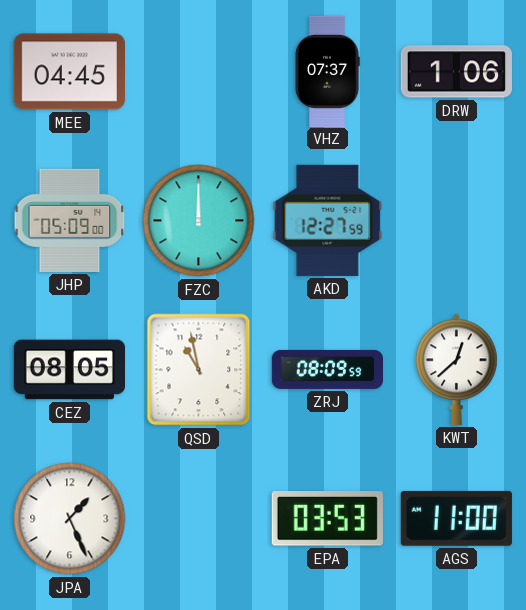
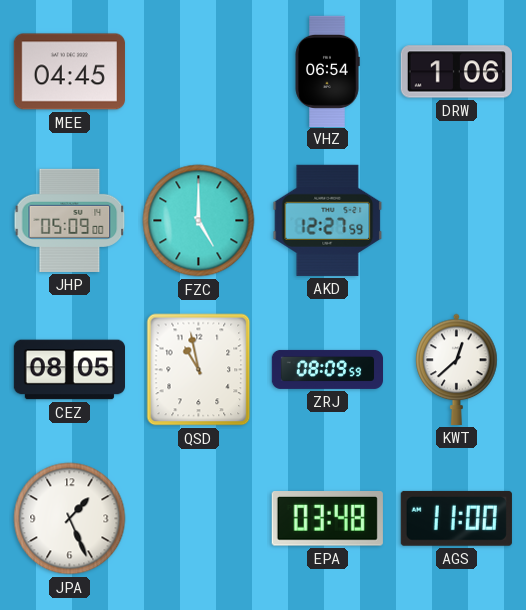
VHZ: 07:37 -> 06:54 (327, 71)
FZC: 12:00 -> 5:00 (199, 221)
EPA: 03:53 -> 03:48 (327, 519)
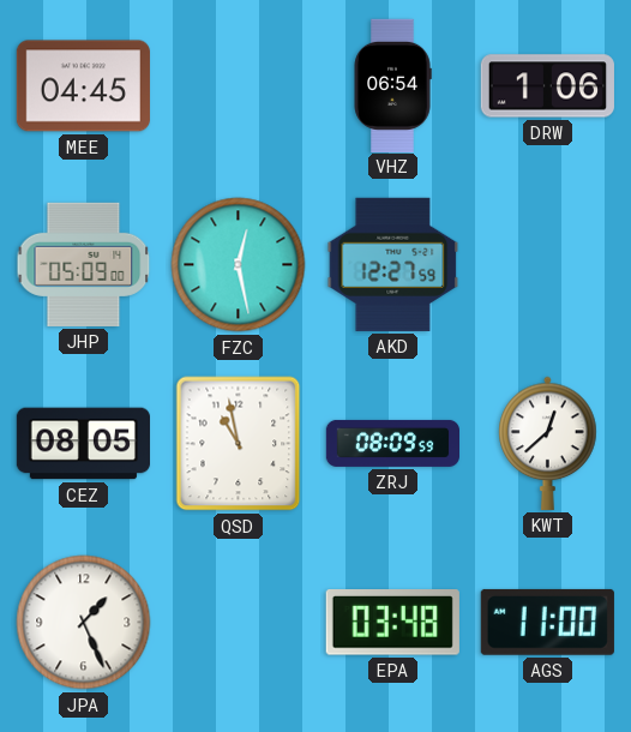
FZC: 5:00 -> 12:28 (239, 265)
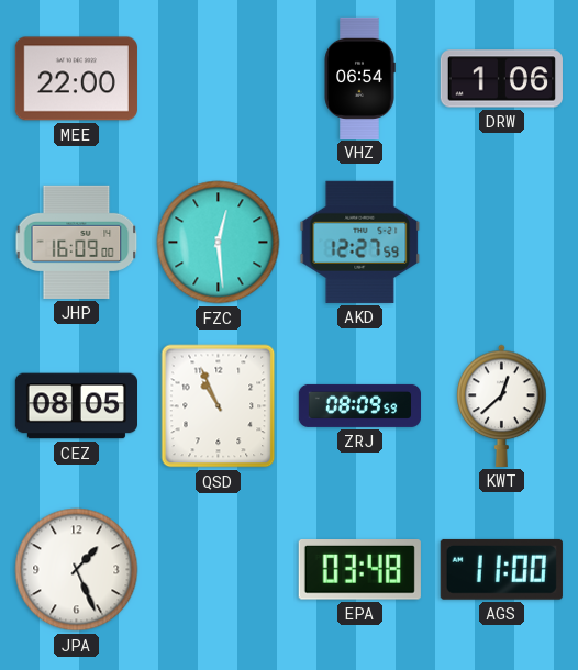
MEE: 04:45 -> 22:00 (76, 79)
JHP: 05:09 -> 16:09 (77, 242)
FZC: 12:28 -> 12:29 (219, 243)
QSD: 10:58 -> 10:56 (219, 406)
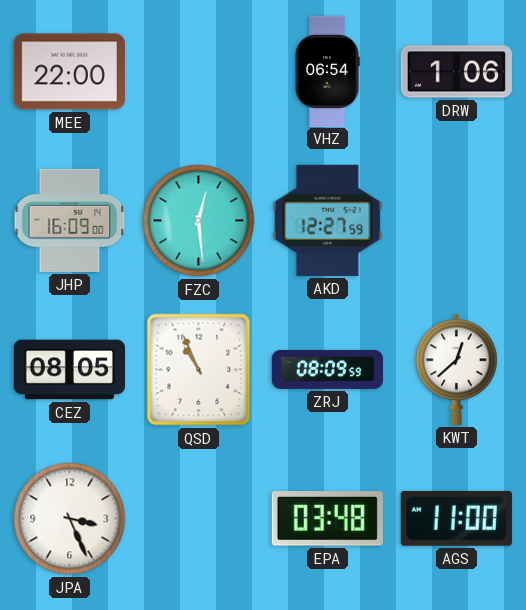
JPA: 1:26 -> 3:26 (70, 519)
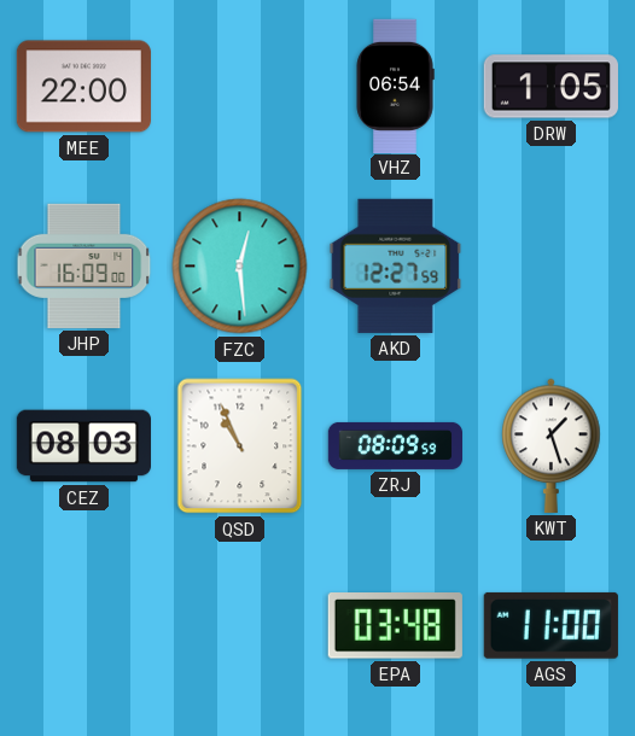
DRW: 1:06 -> 1:05 (550, 87)
CEZ: 08:05 -> 08:03 (83, 446)
KWT: 12:38 -> 1:27 (552, 445)
JPA: 3:26 -> none (70, 519)
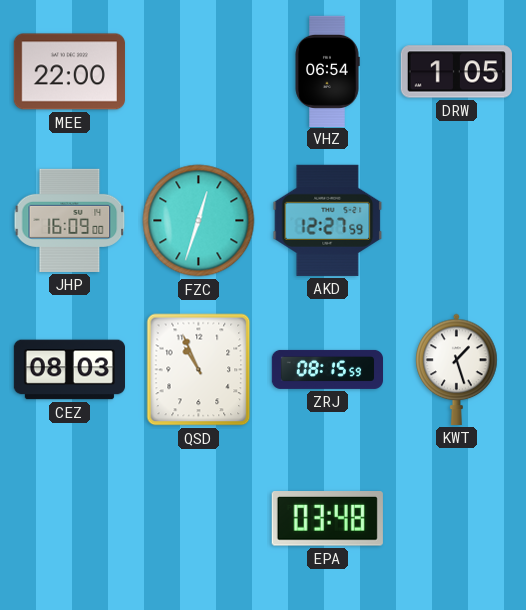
FZC: 12:29 -> 12:33 (199, 221)
ZRJ: 08:09 -> 08:15 (327, 369)
AGS: 11:00 -> none (550, 625)
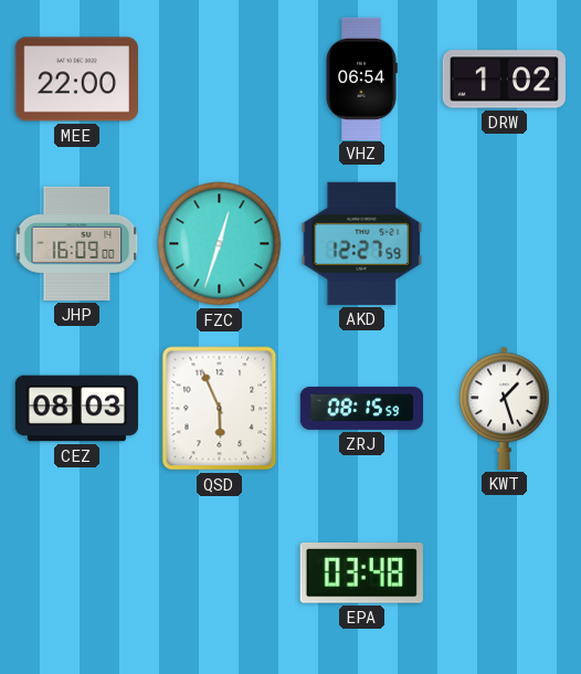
DRW: 1:05 -> 1:02 (504, 80)
QSD: 10:56 -> 5:56 (220, 409)
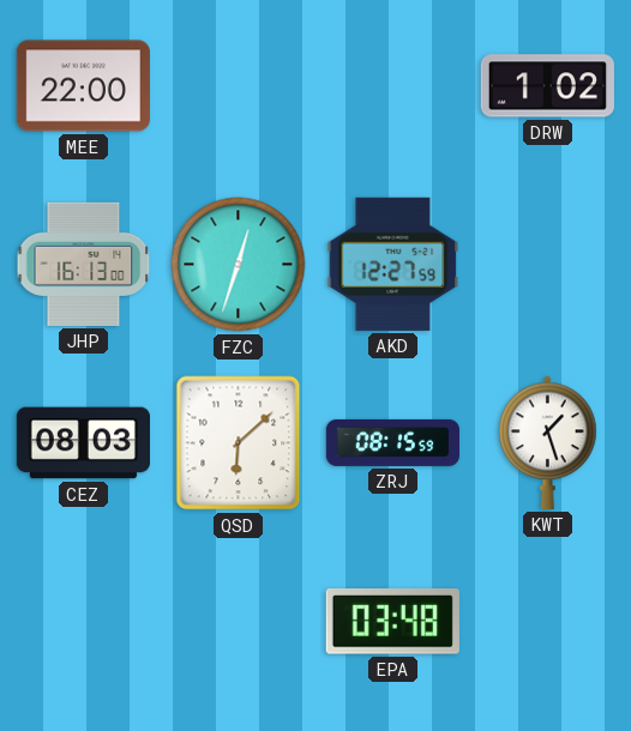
VHZ: 06:54 -> none (361, 78)
JHP: 16:09 -> 16:13 (84, 264)
QSD: 5:56 -> 6:08 (239, 443)
